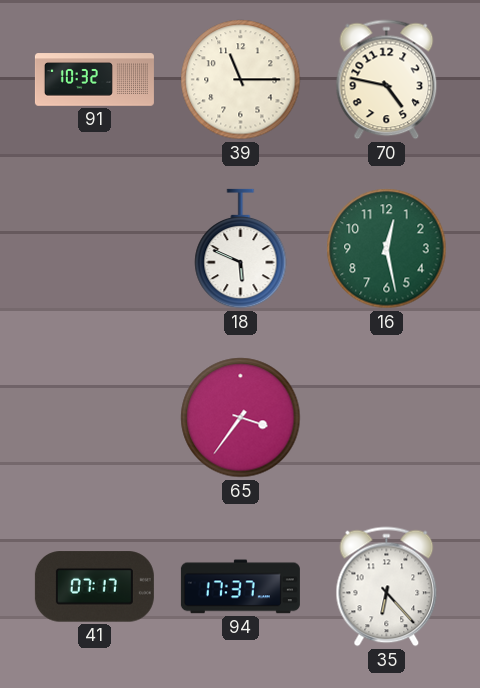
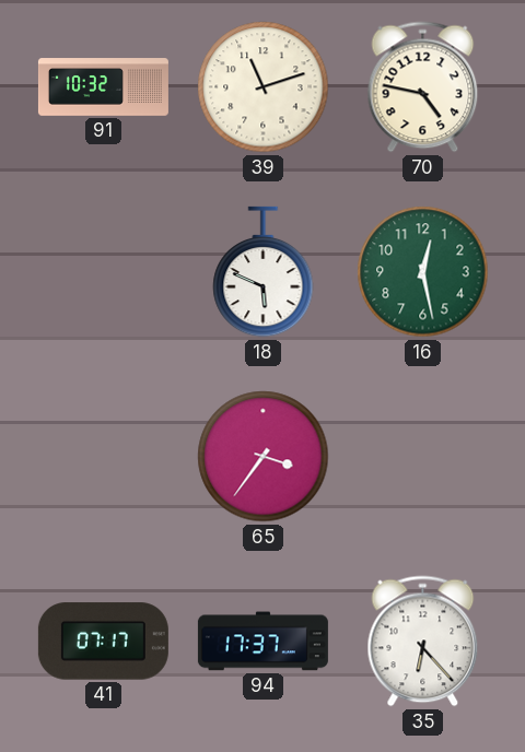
39: 11:15 -> 11:12 (264, 87)
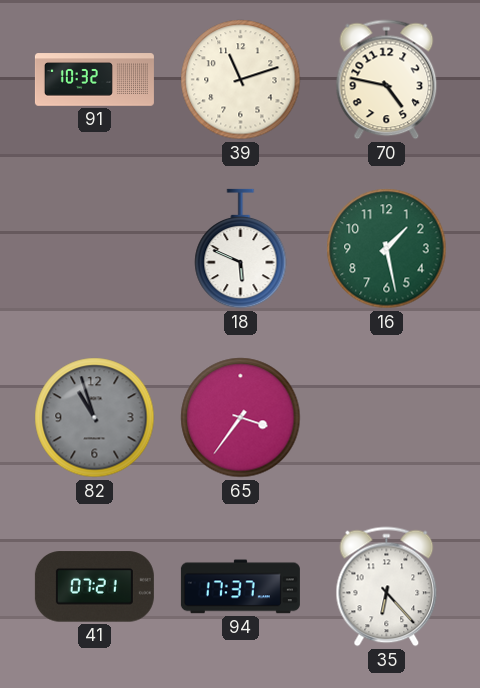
16: 12:28 -> 1:28 (387, 249)
82: none -> 10:57 (95, 418)
41: 07:17 -> 07:21 (94, 587)
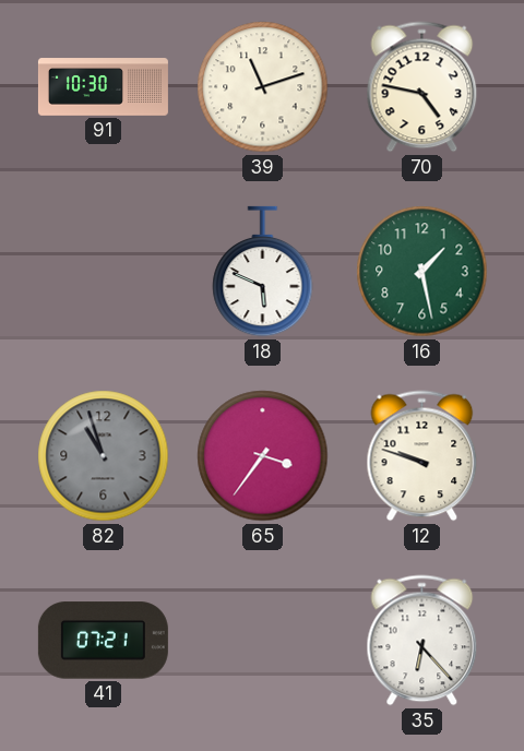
91: 10:32 -> 10:30 (103, 87)
12: none -> 9:48 (422, 456)
94: 17:37 -> none (240, 587)
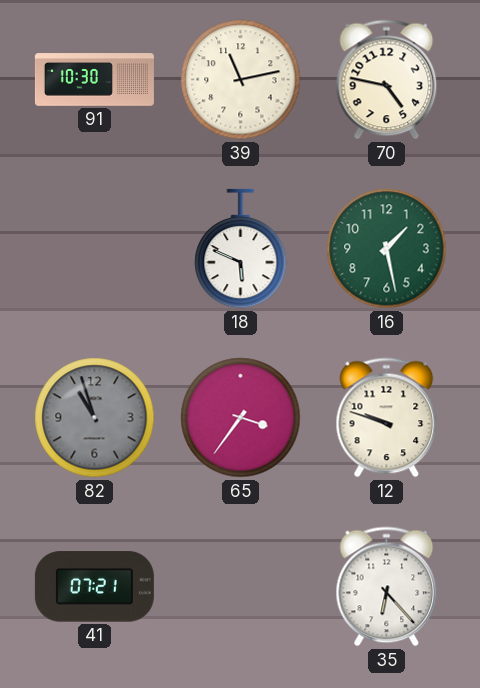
39: 11:12 -> 11:13 (241, 80)
